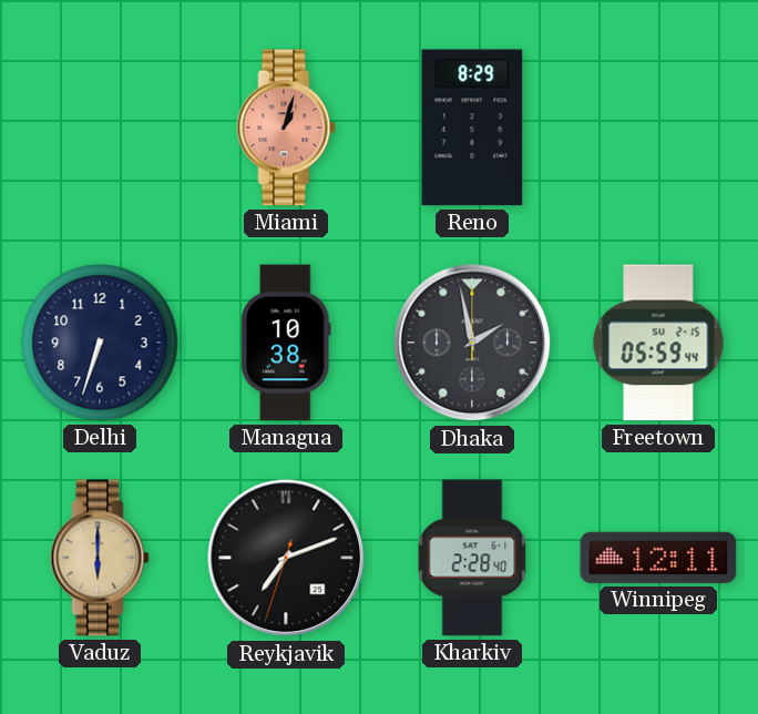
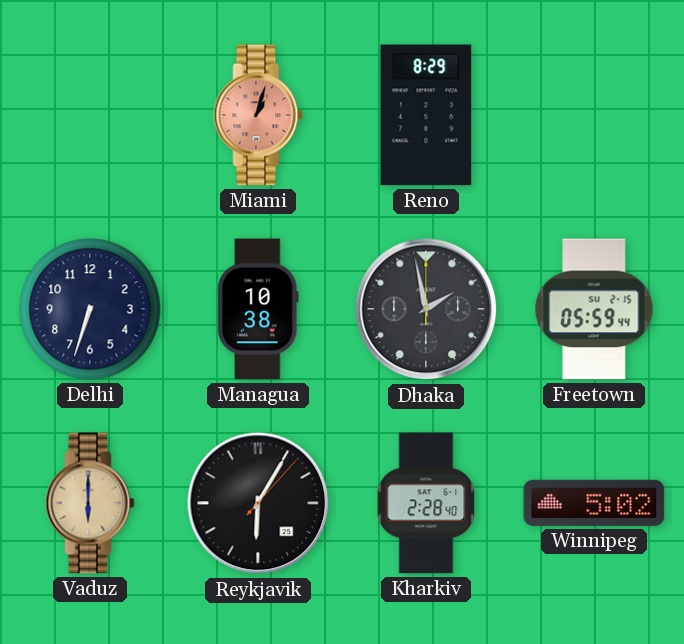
Reykjavik: 7:11 -> 6:05 (258, 503)
Winnipeg: 12:11 -> 5:02 (594, 503)
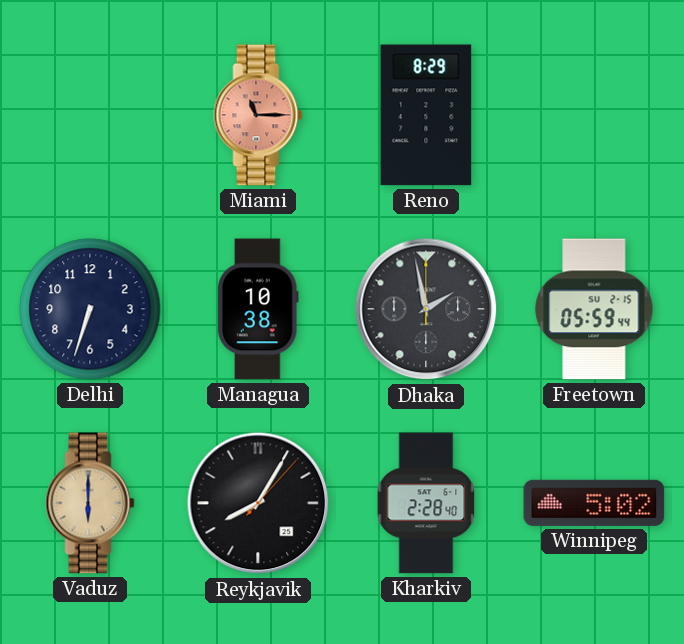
Miami: 1:03 -> 11:15 (258, 115)
Reykjavik: 6:05 -> 8:05 (258, 503)
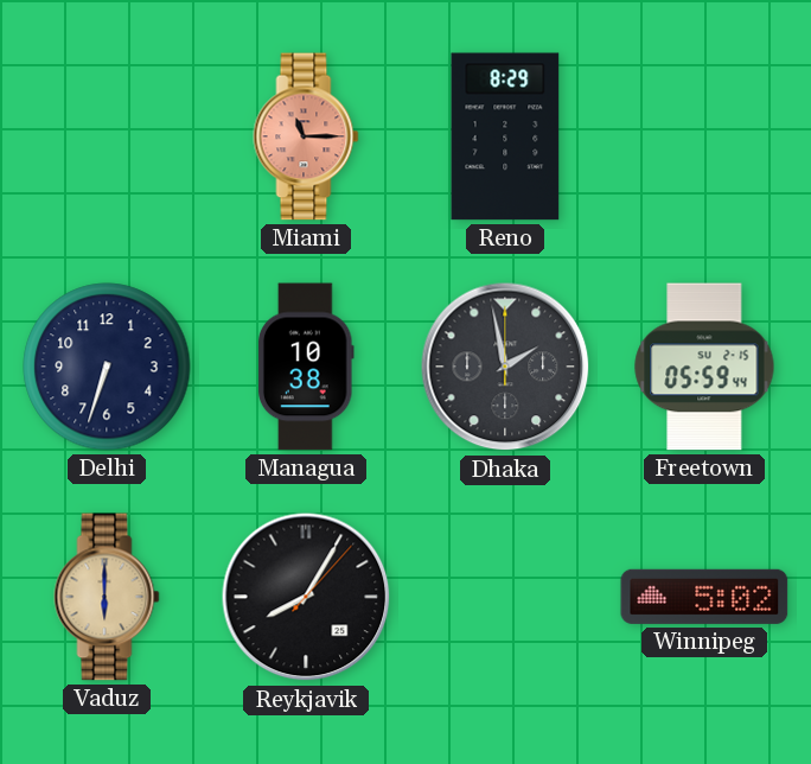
Kharkiv: 2:28 -> none (426, 503)
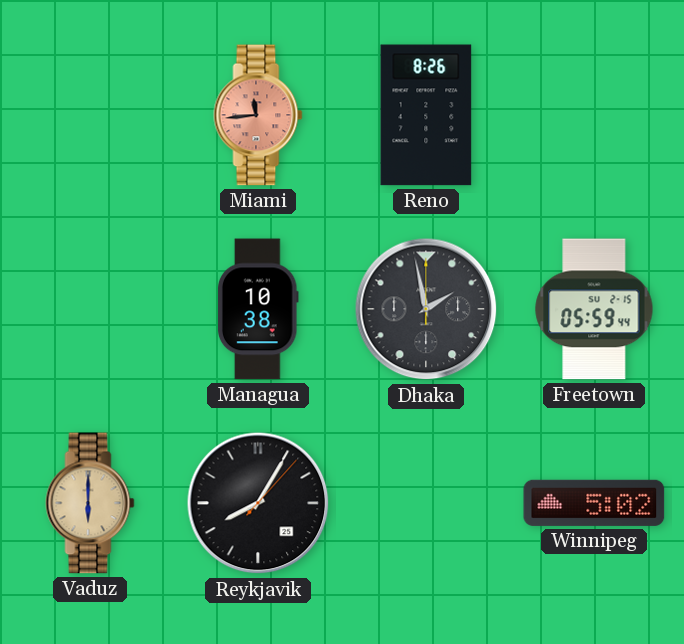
Miami: 11:15 -> 11:44 (258, 115)
Reno: 8:29 -> 8:26 (426, 115)
Delhi: 6:33 -> none (107, 367)
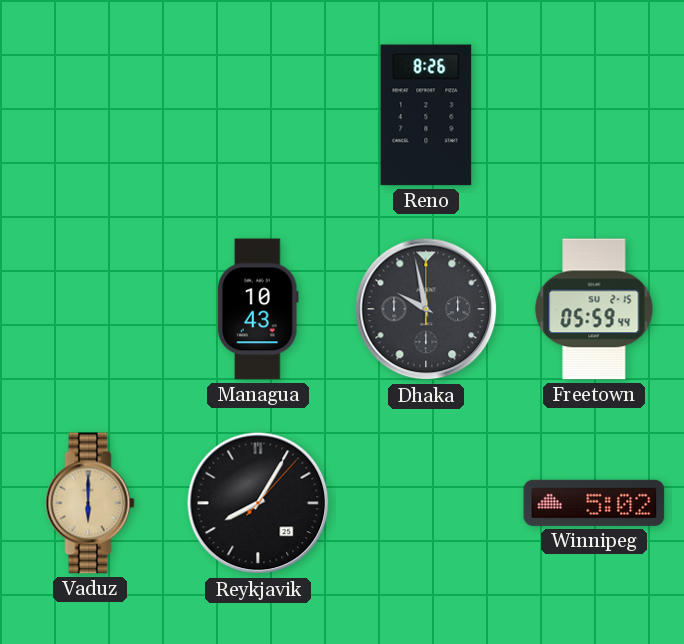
Miami: 11:44 -> none (258, 115)
Managua: 10:38 -> 10:43 (258, 309)
Dhaka: 1:58 -> 9:58 (426, 309)
